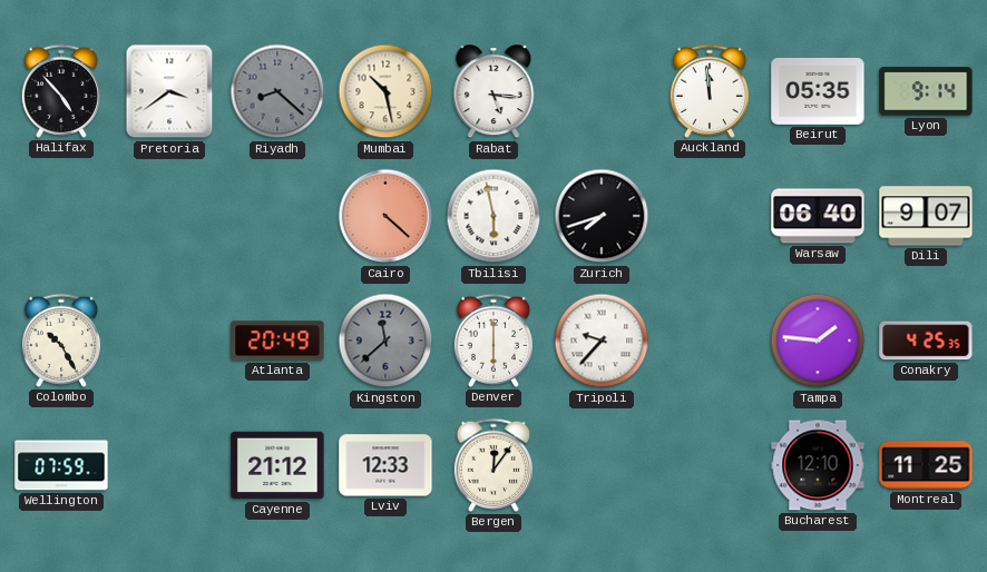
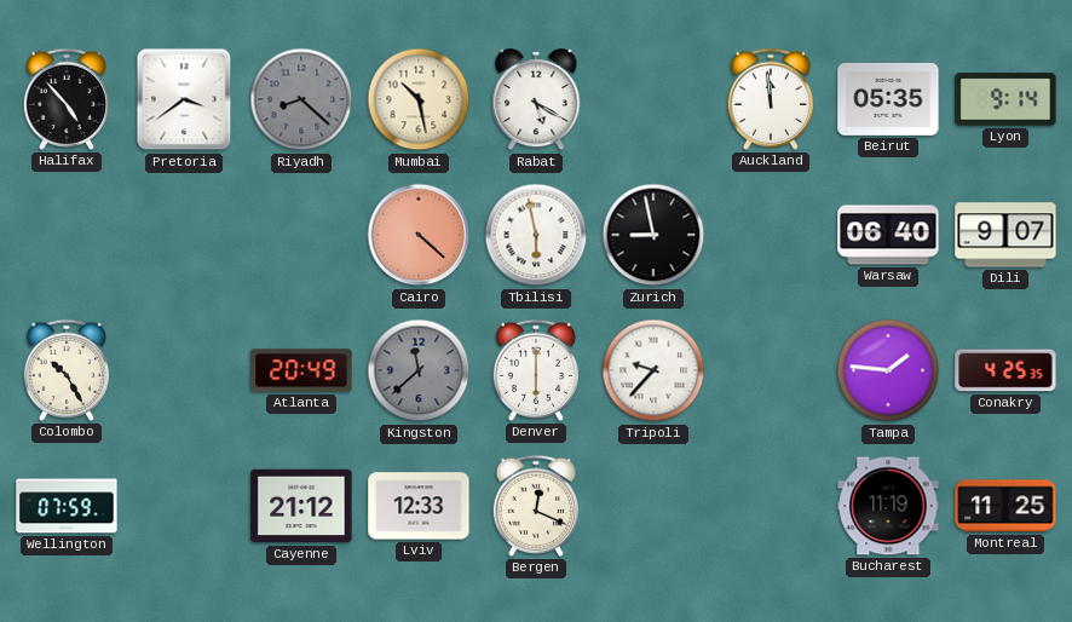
Rabat: 5:16 -> 5:20 (536, 100)
Zurich: 7:42 -> 8:58 (653, 235)
Bergen: 12:06 -> 12:19 (536, 506)
Bucharest: 12:10 -> 11:19 (888, 506)
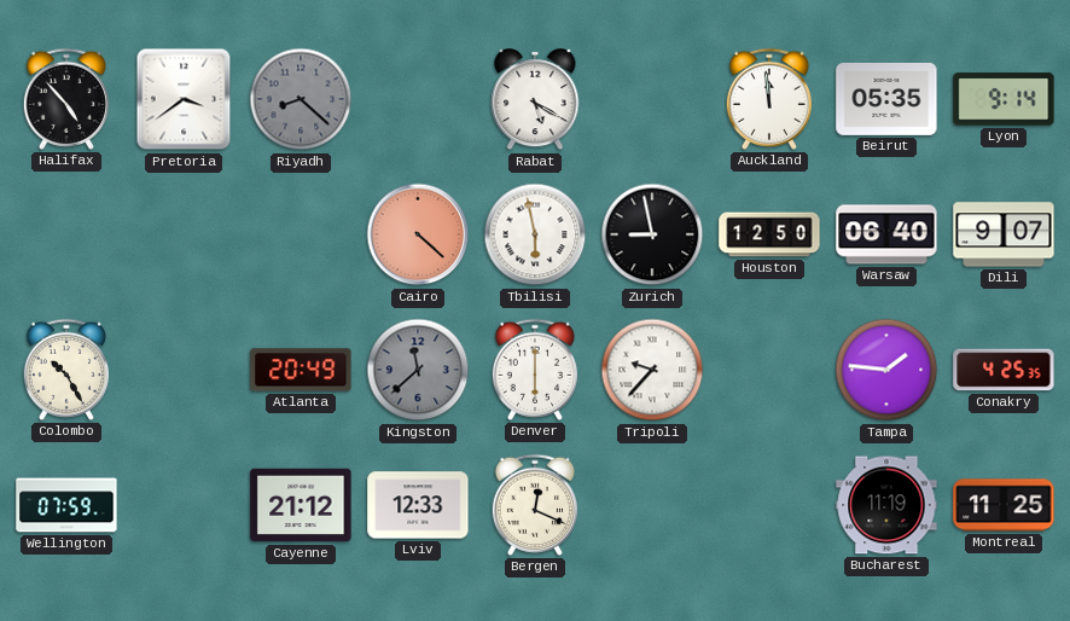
Mumbai: 10:28 -> none (419, 99)
Houston: none -> 12:50 (769, 234)
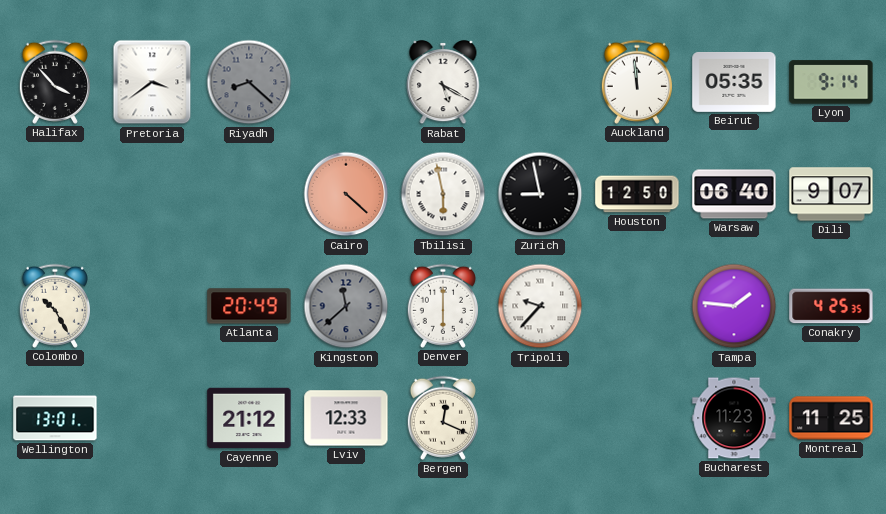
Halifax: 4:53 -> 3:53 (55, 82)
Wellington: 07:59 -> 13:01 (55, 418)
Bucharest: 11:19 -> 11:23 (734, 418)
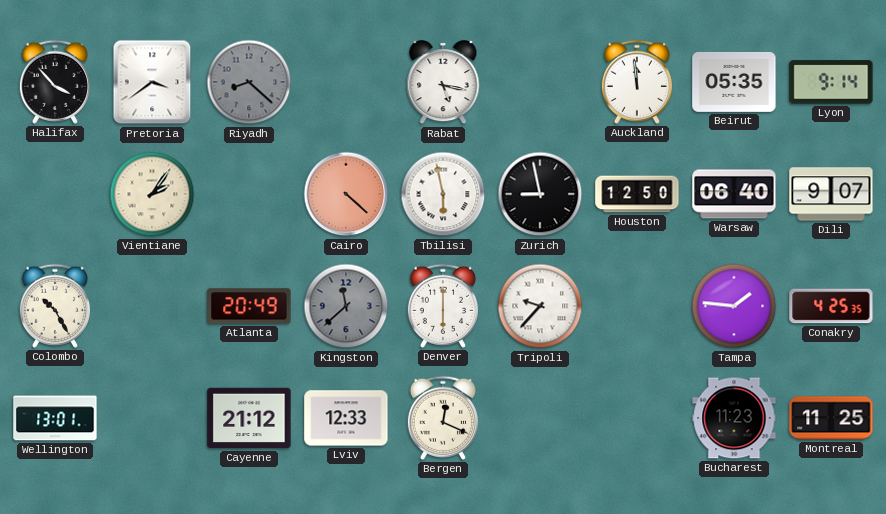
Rabat: 5:20 -> 5:17 (443, 83)
Vientiane: none -> 2:06 (152, 194)
